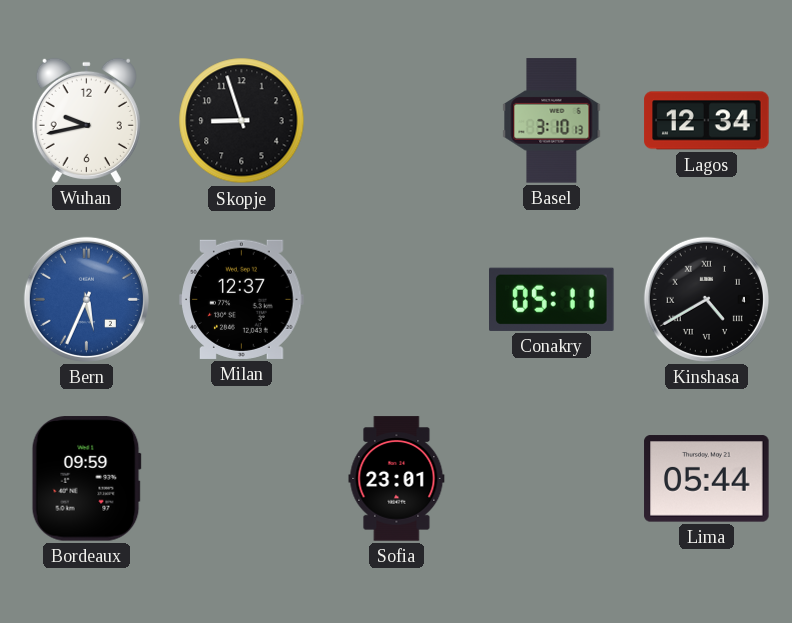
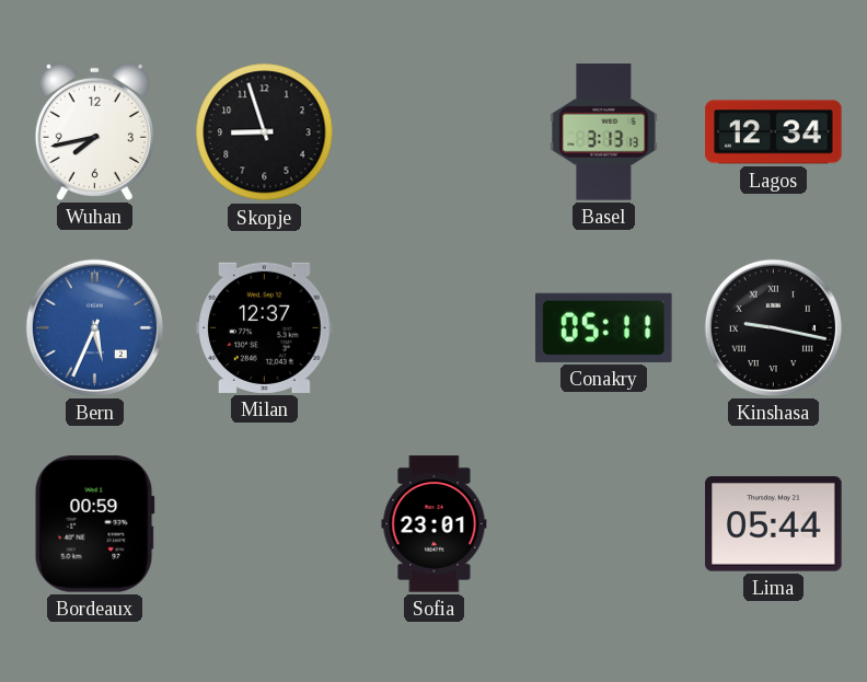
Wuhan: 9:43 -> 7:43 (94, 131)
Basel: 3:10 -> 3:13 (604, 132)
Kinshasa: 4:40 -> 9:17 (773, 327)
Bordeaux: 09:59 -> 00:59 (94, 524)
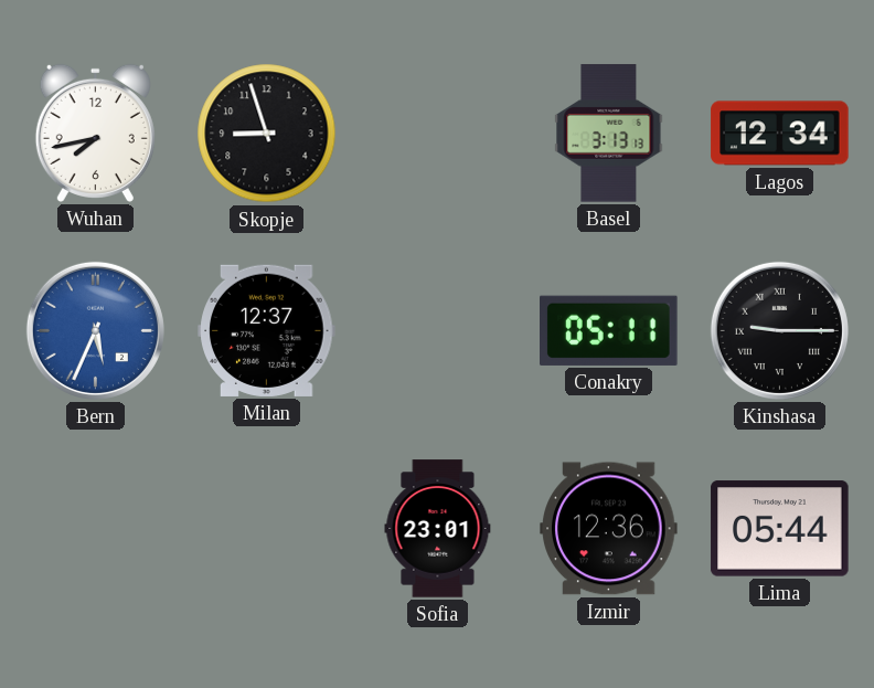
Kinshasa: 9:17 -> 9:15 (779, 330)
Bordeaux: 00:59 -> none (94, 524)
Izmir: none -> 12:36 (609, 529)
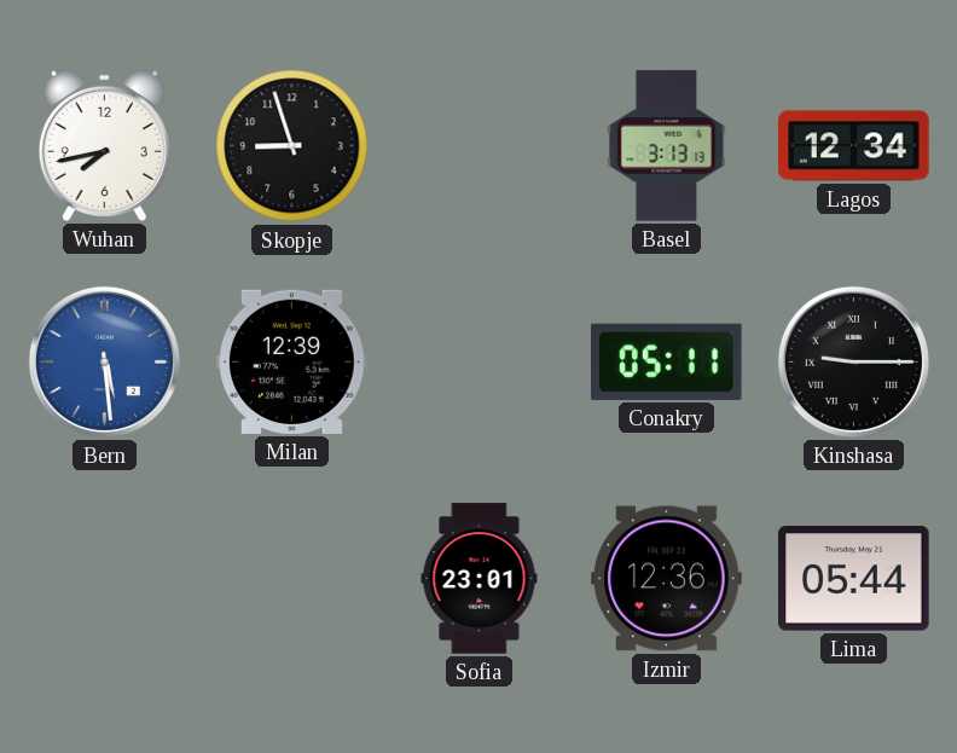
Bern: 5:34 -> 5:29 (104, 361)
Milan: 12:37 -> 12:39 (292, 361)
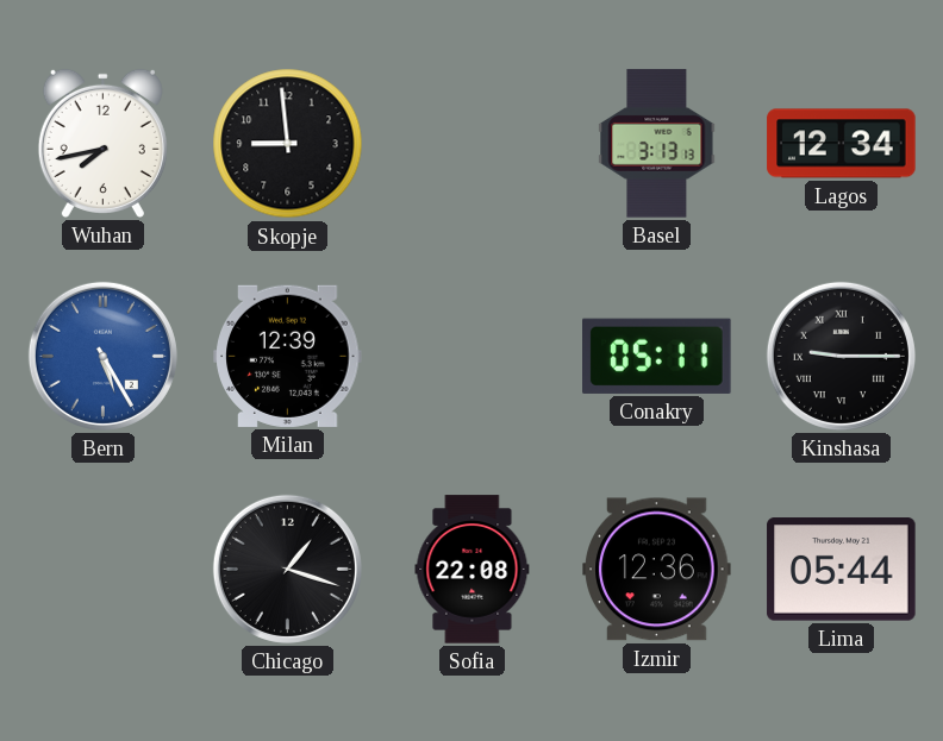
Skopje: 8:57 -> 8:59 (288, 144)
Bern: 5:29 -> 5:25 (102, 356)
Chicago: none -> 1:18 (287, 569)
Sofia: 23:01 -> 22:08 (473, 570)
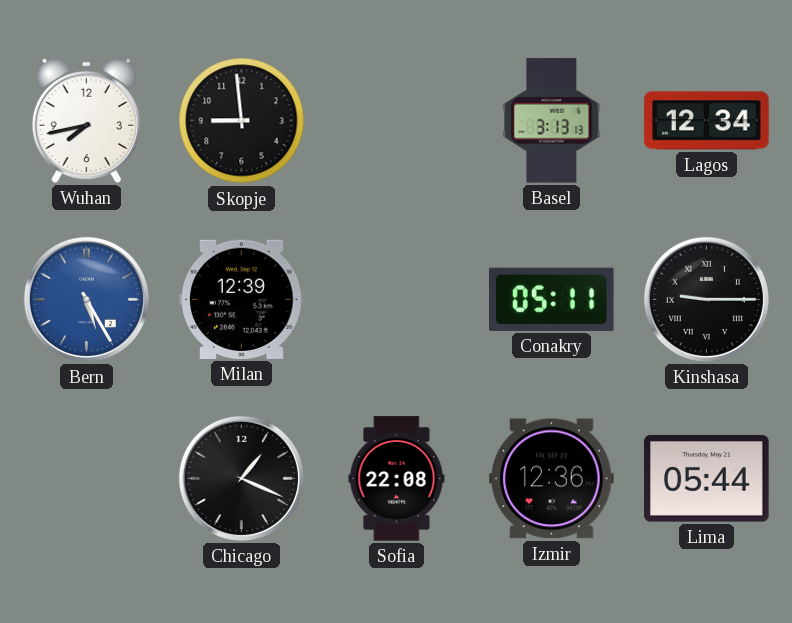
Chicago: 1:18 -> 1:19 (241, 478)
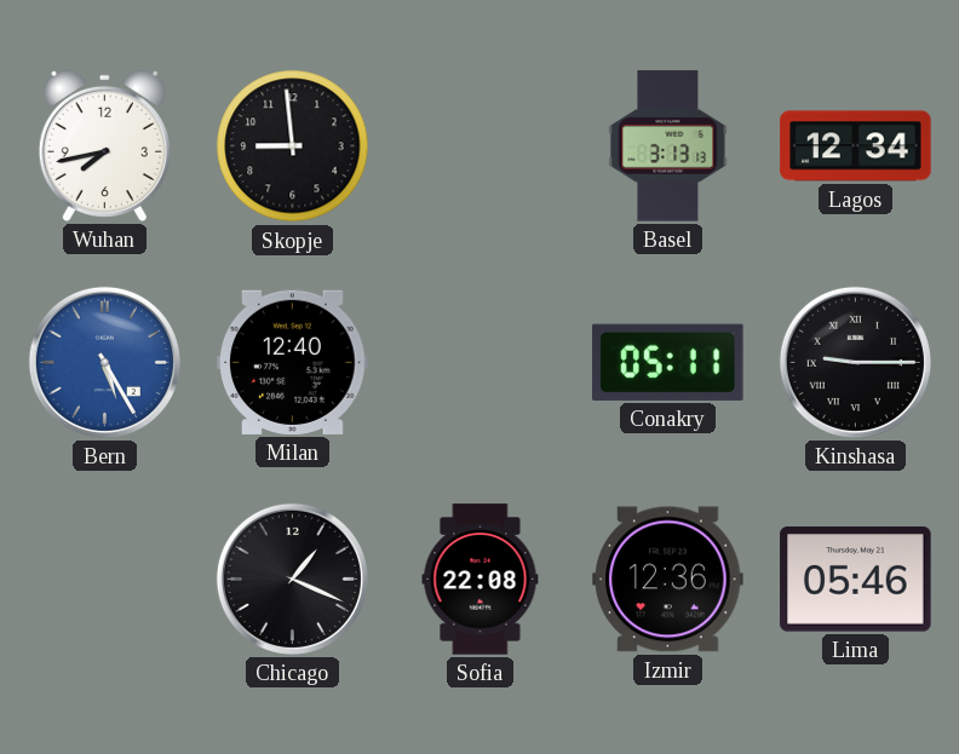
Milan: 12:39 -> 12:40 (293, 362)
Lima: 05:44 -> 05:46 (856, 580)
